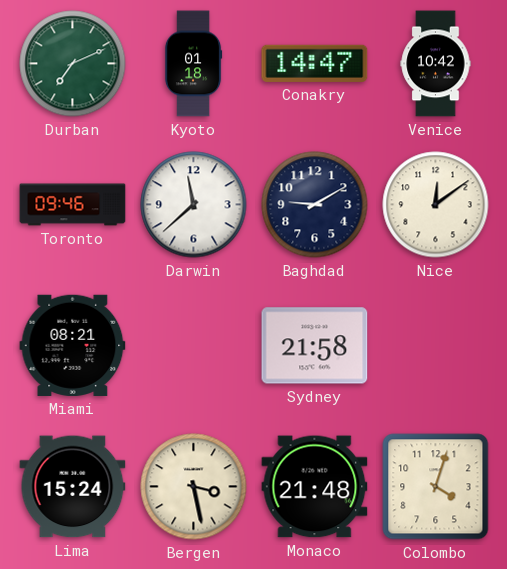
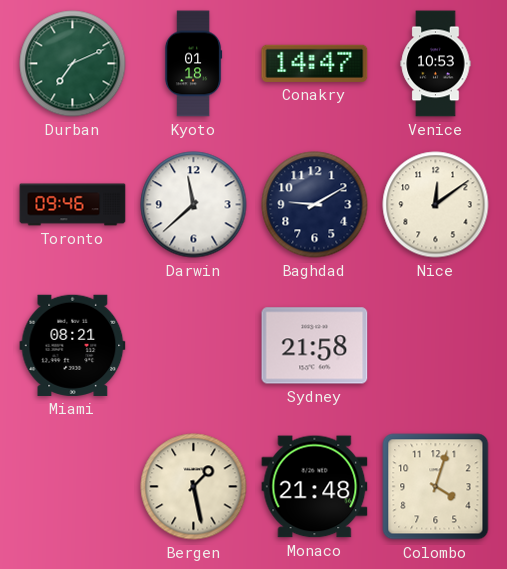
Venice: 10:42 -> 10:53 (436, 64)
Lima: 15:24 -> none (73, 487)
Bergen: 3:28 -> 1:28 (194, 487)
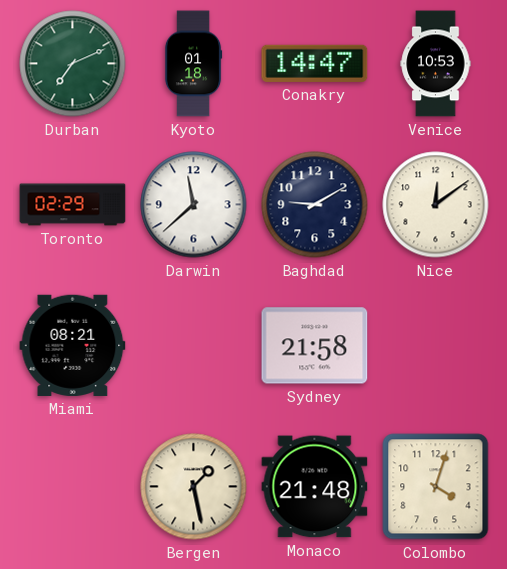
Toronto: 09:46 -> 02:29 (73, 205)
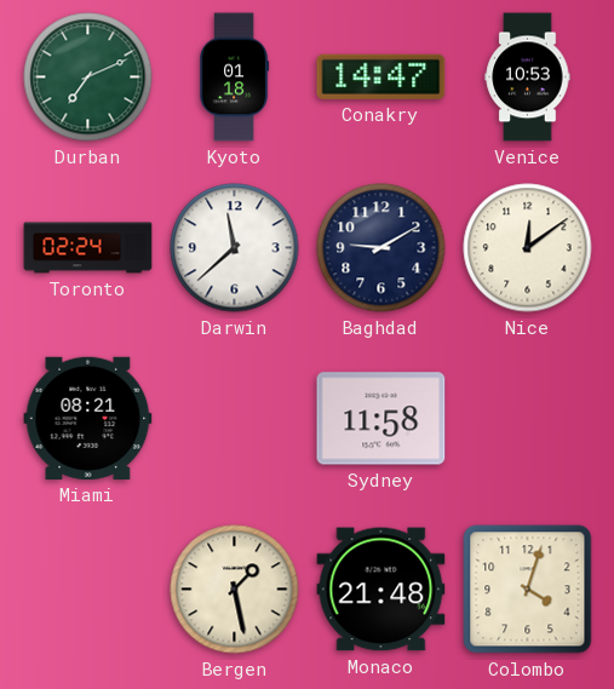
Toronto: 02:29 -> 02:24 (88, 248)
Sydney: 21:58 -> 11:58 (381, 419)
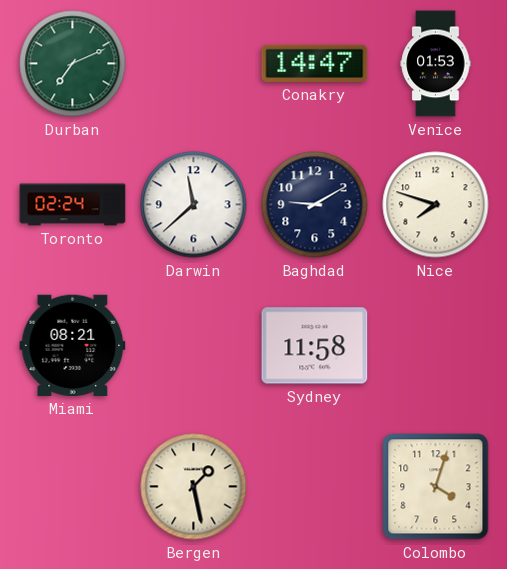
Kyoto: 01:18 -> none (234, 77)
Venice: 10:53 -> 01:53 (436, 64)
Nice: 12:09 -> 7:48 (436, 205)
Monaco: 21:48 -> none (381, 590)
